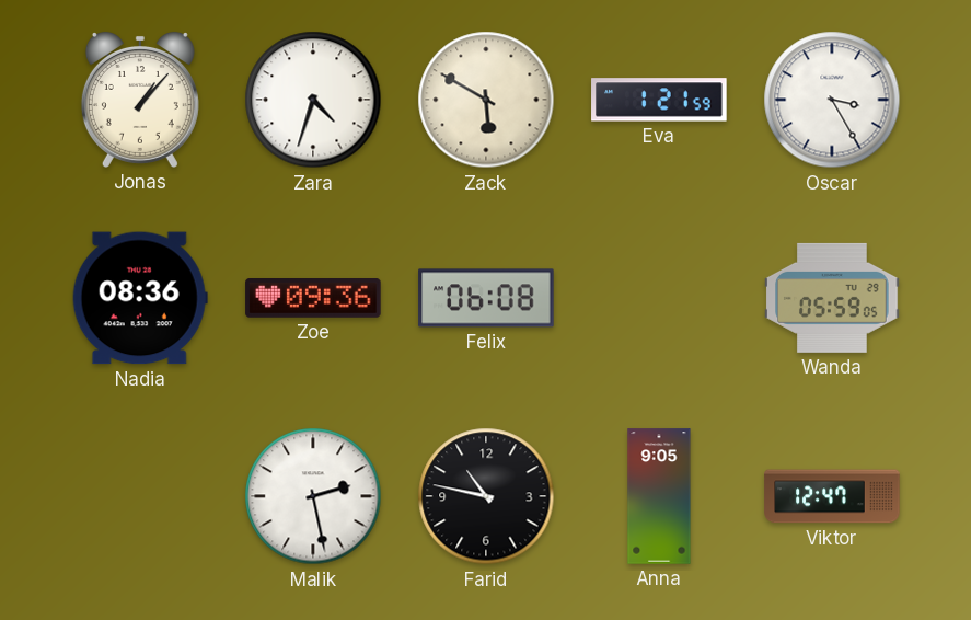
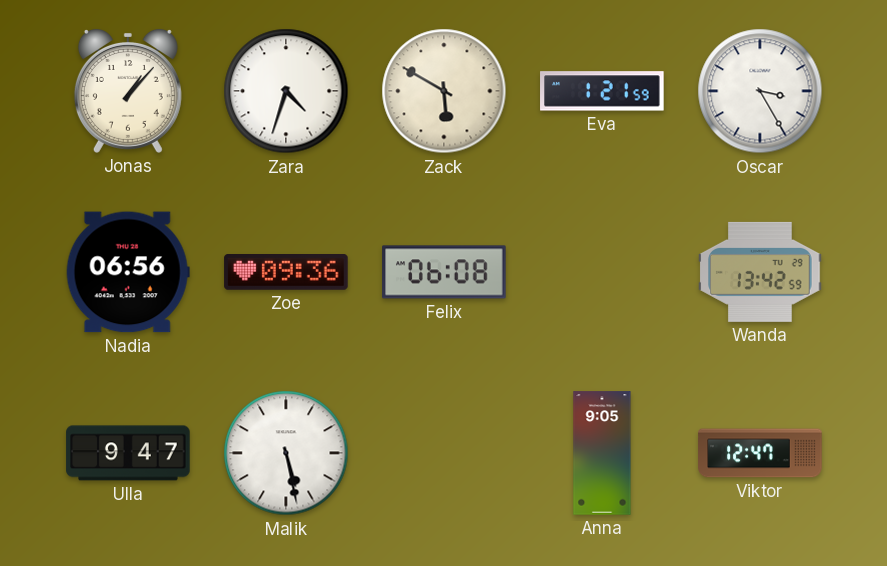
Nadia: 08:36 -> 06:56 (128, 272)
Wanda: 05:59 -> 13:42 (760, 272)
Ulla: none -> 9:47 (128, 453)
Malik: 2:28 -> 5:28 (286, 453)
Farid: 10:47 -> none (486, 496)
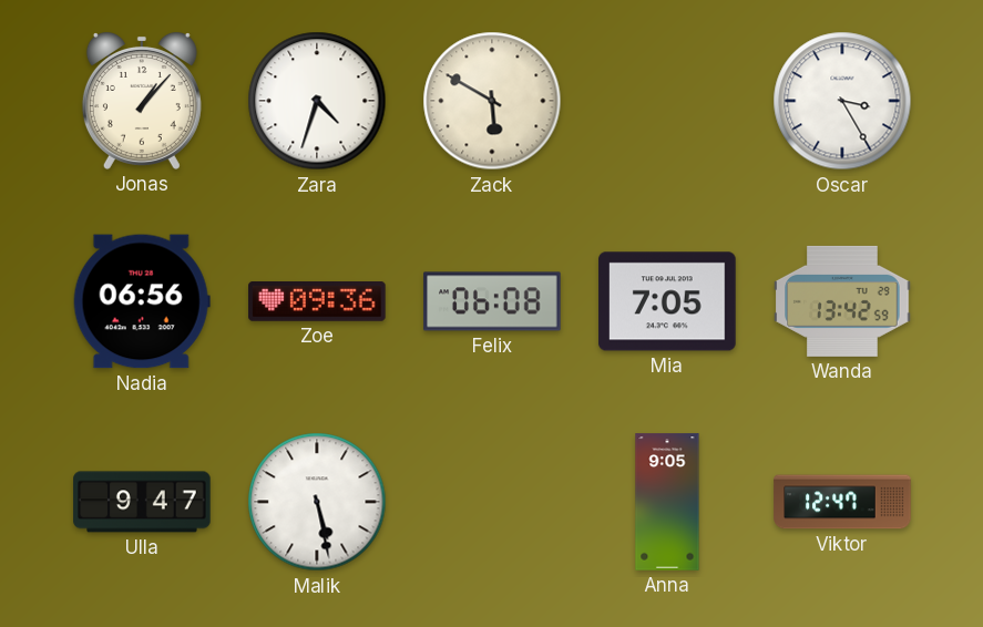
Eva: 1:21 -> none (602, 91)
Mia: none -> 7:05 (667, 301)
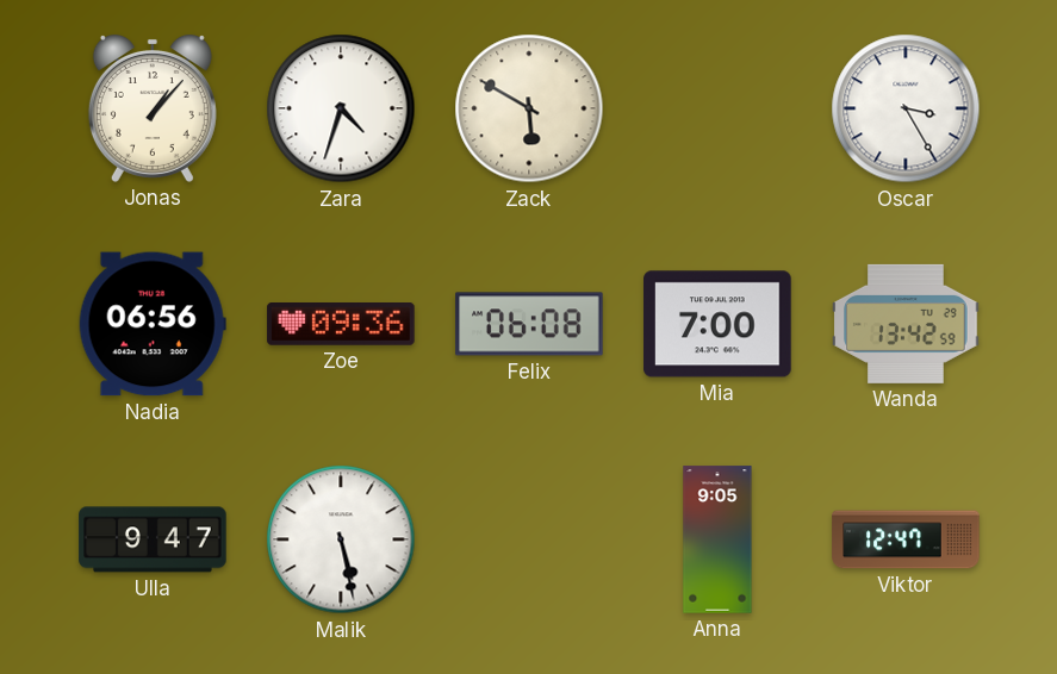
Mia: 7:05 -> 7:00 (717, 324)
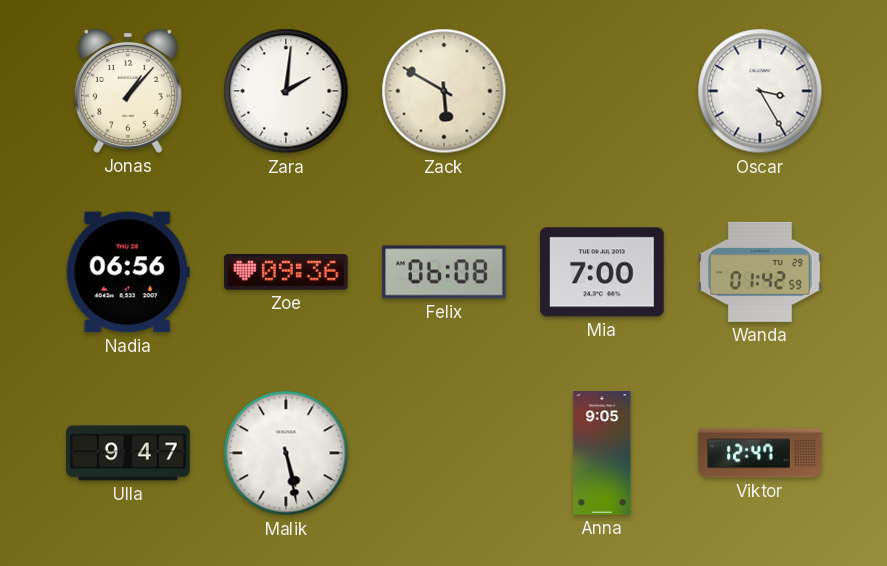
Zara: 4:33 -> 2:01 (286, 91)
Wanda: 13:42 -> 01:42 (760, 272)
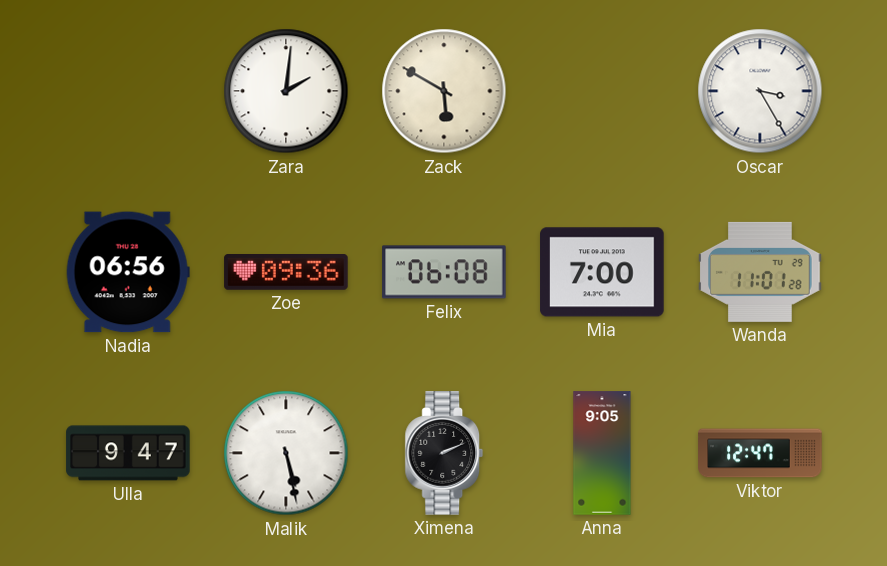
Jonas: 1:07 -> none (128, 91)
Wanda: 01:42 -> 11:01 (760, 272)
Ximena: none -> 2:11 (444, 453)
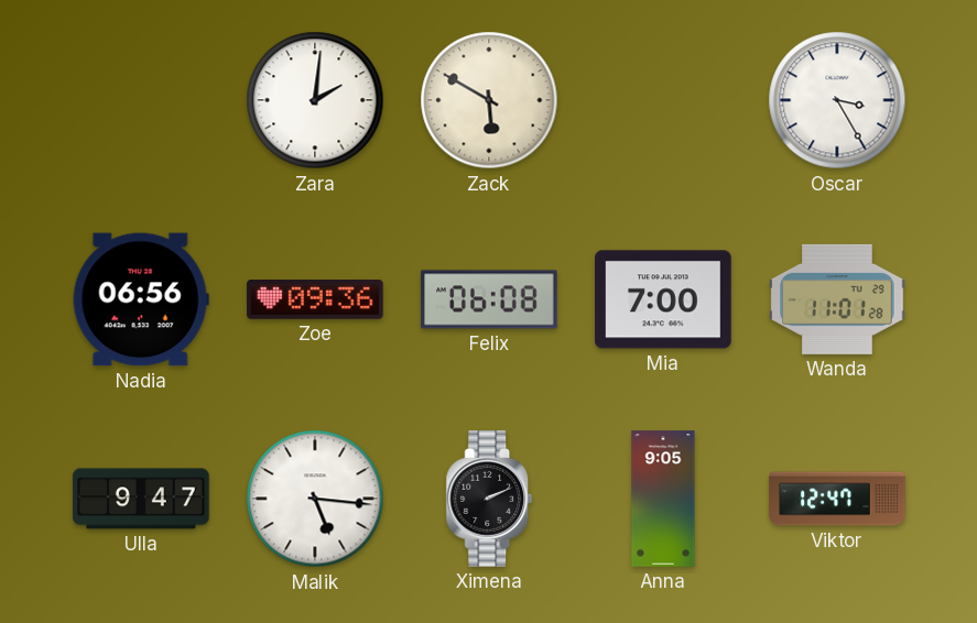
Malik: 5:28 -> 5:16 (315, 499)
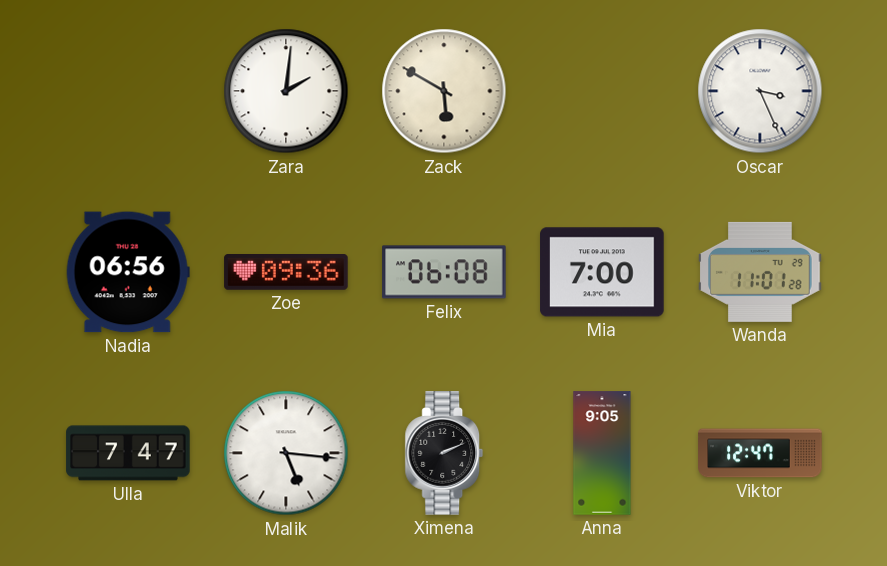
Oscar: 3:25 -> 3:26 (760, 91)
Ulla: 9:47 -> 7:47 (128, 453)
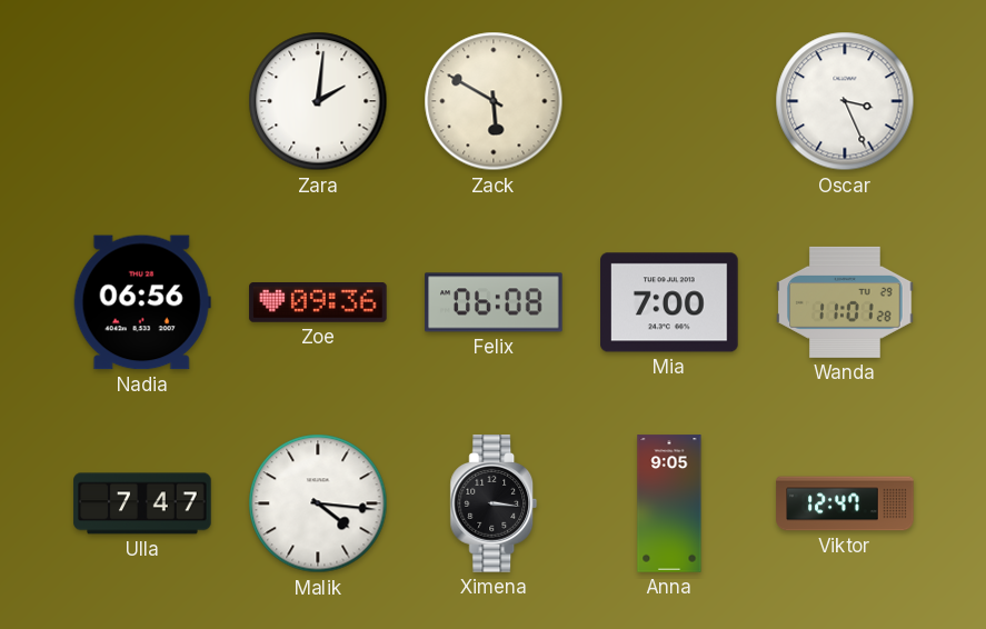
Malik: 5:16 -> 4:16 (318, 503)
Ximena: 2:11 -> 3:16 (494, 503)
